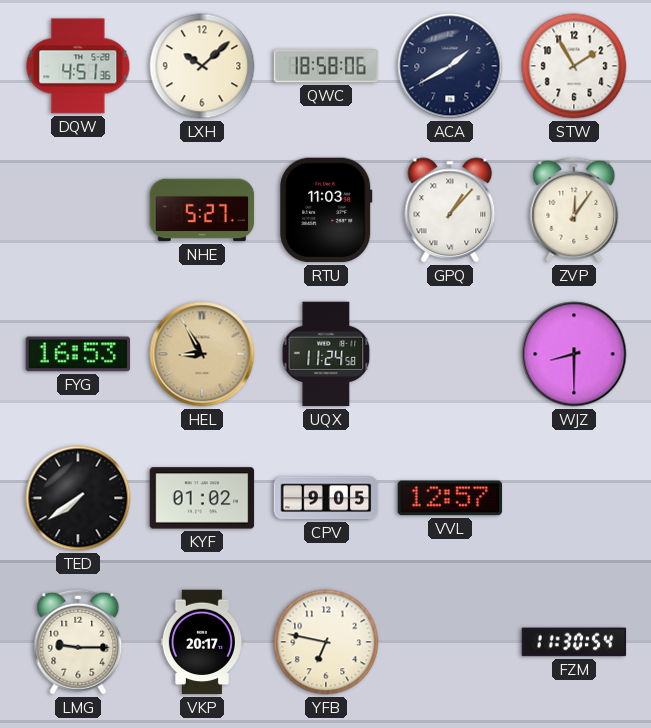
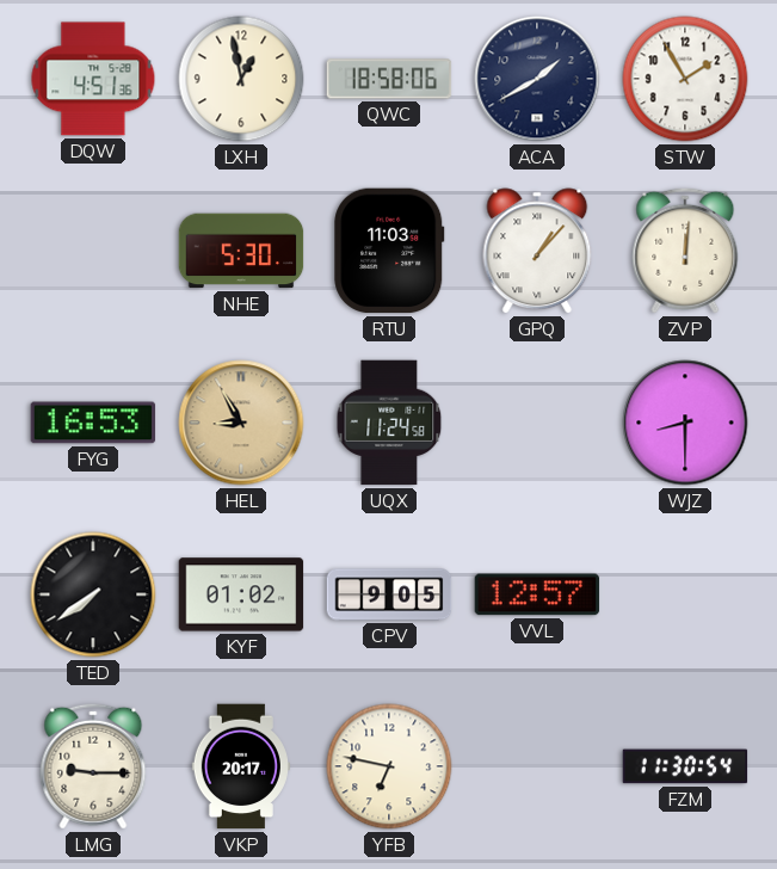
LXH: 10:08 -> 12:58 (241, 79)
NHE: 5:27 -> 5:30 (241, 251)
ZVP: 12:06 -> 12:01 (685, 251)
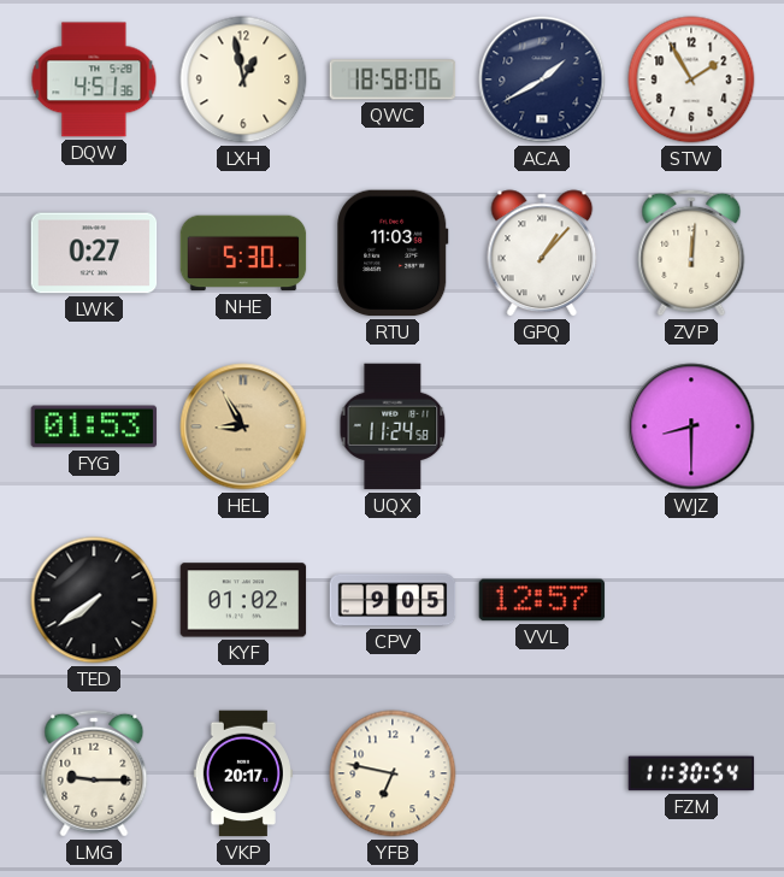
LWK: none -> 0:27 (94, 253)
FYG: 16:53 -> 01:53 (94, 426)
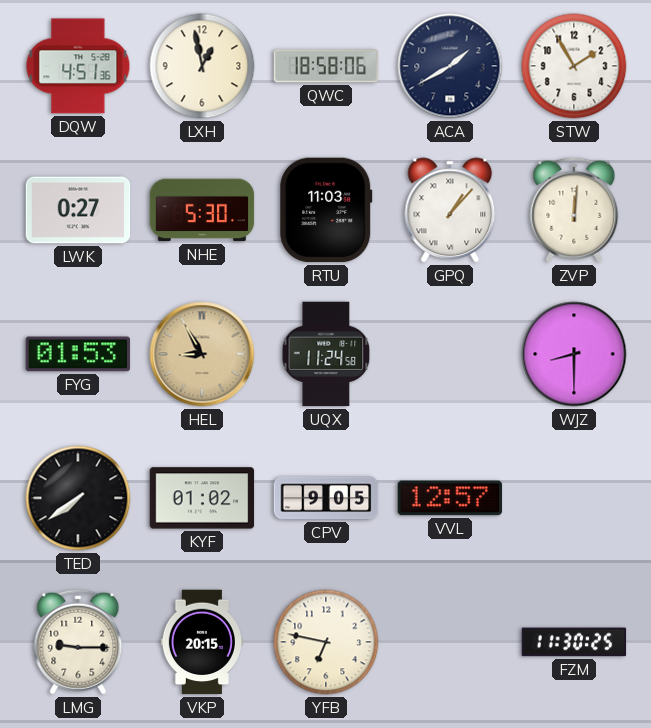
VKP: 20:17 -> 20:15 (202, 642)
FZM: 11:30:54 -> 11:30:25 (574, 642)
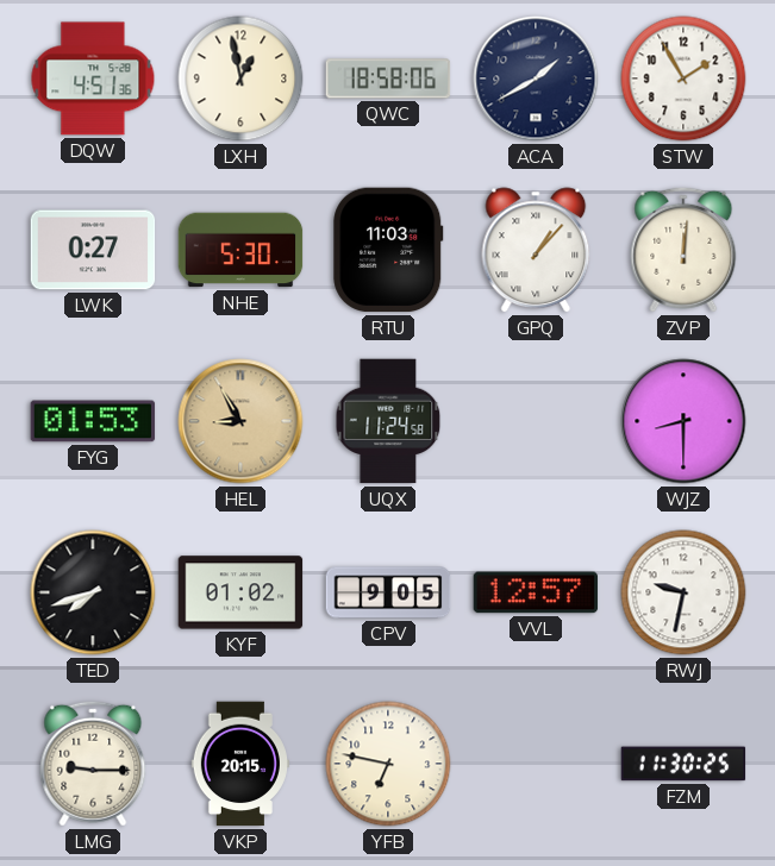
TED: 7:39 -> 7:42 (93, 592)
RWJ: none -> 9:32 (683, 592)
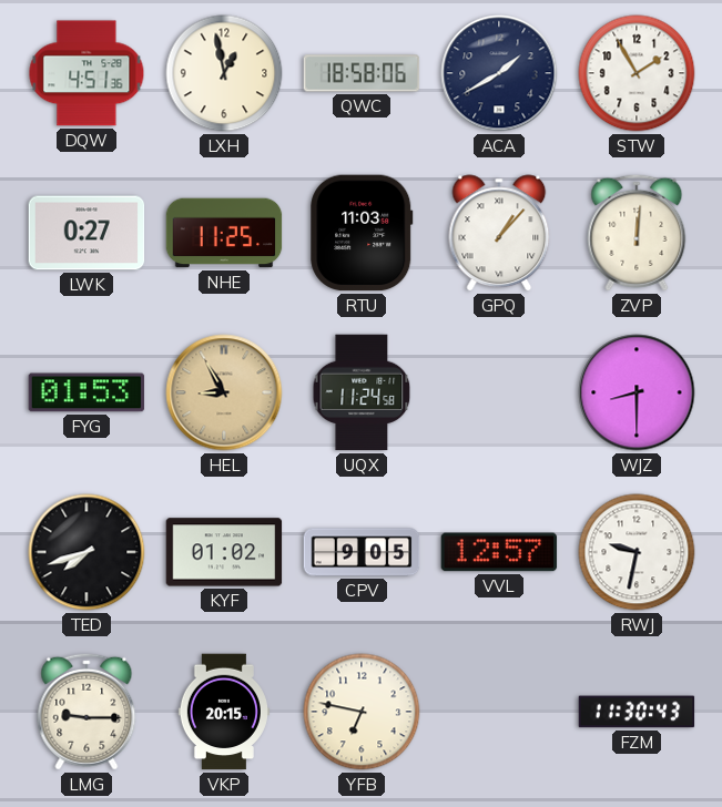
NHE: 5:30 -> 11:25 (224, 233)
FZM: 11:30:25 -> 11:30:43 (637, 712)
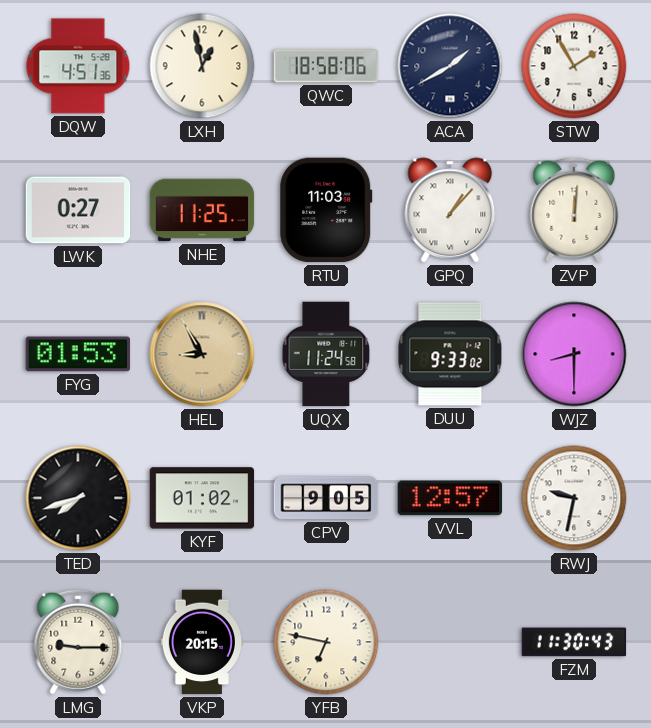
DUU: none -> 9:33 (450, 354)
